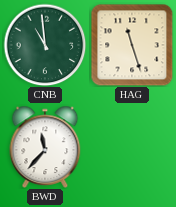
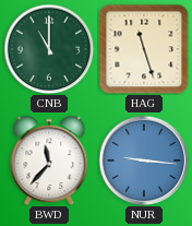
CNB: 10:59 -> 11:00 (49, 49)
NUR: none -> 9:16 (144, 160)
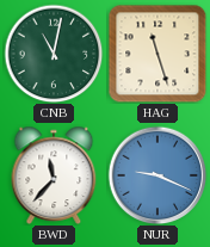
CNB: 11:00 -> 11:02 (54, 54)
NUR: 9:16 -> 9:19 (157, 175)
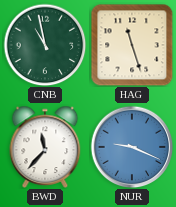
CNB: 11:02 -> 10:58 (45, 45)
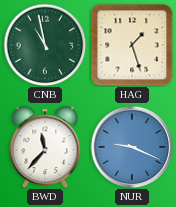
HAG: 11:27 -> 1:27 (132, 45)
